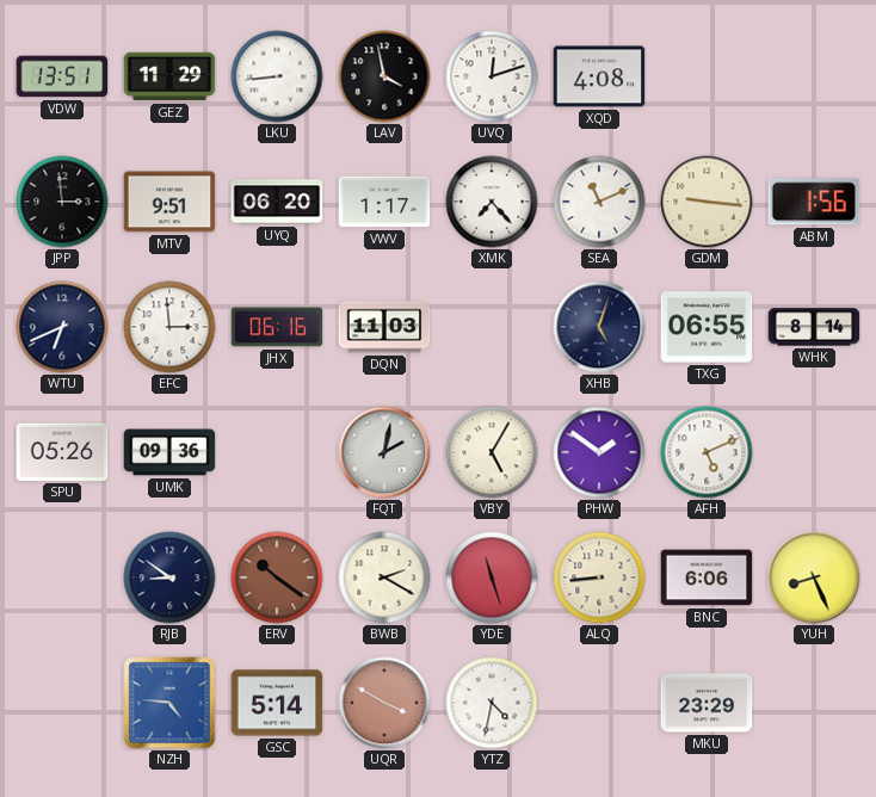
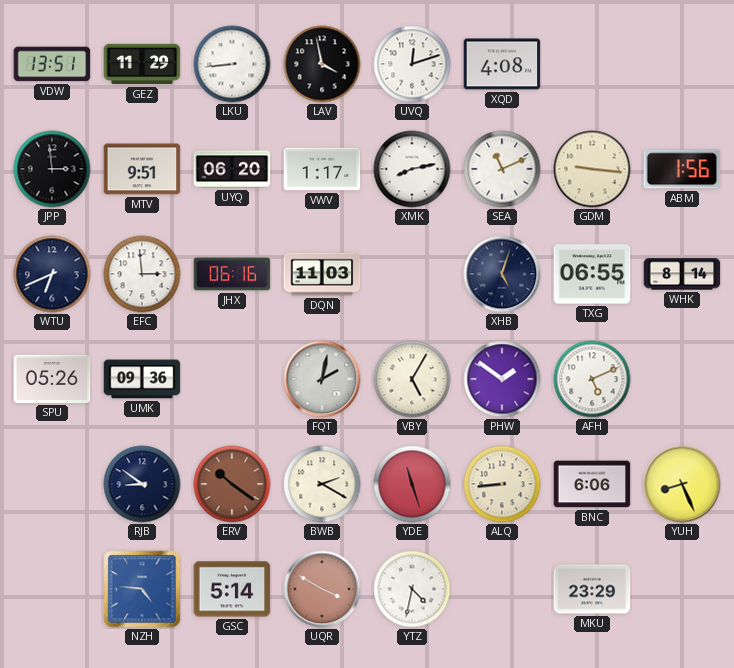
XMK: 7:23 -> 8:13 (412, 169)
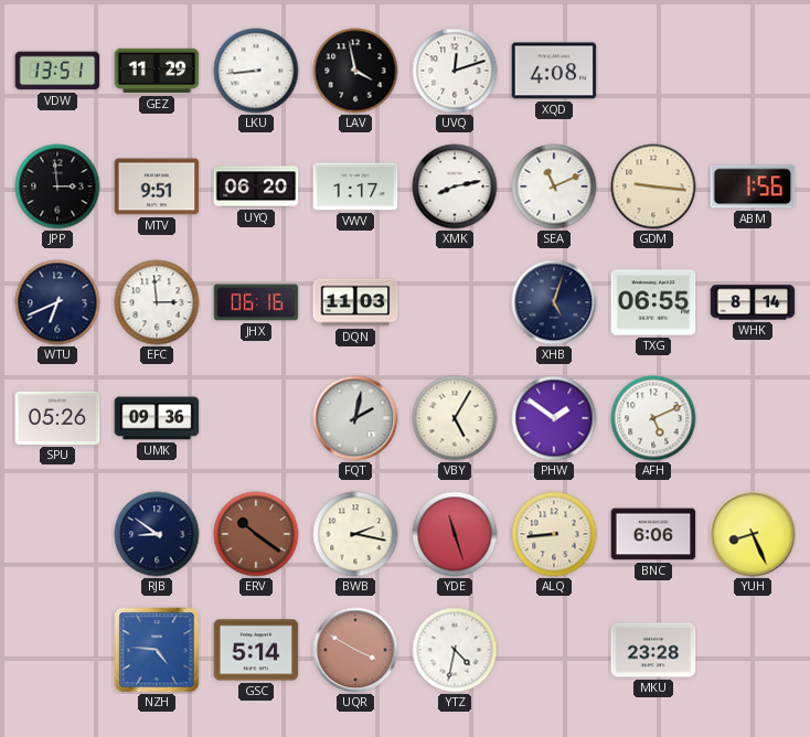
BWB: 2:20 -> 2:17 (355, 534)
MKU: 23:29 -> 23:28 (653, 650)
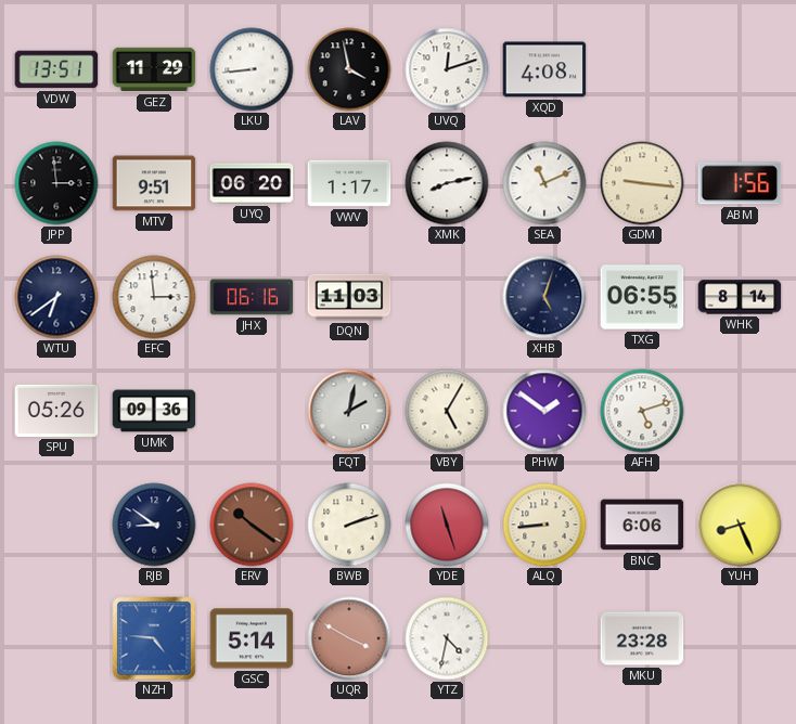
WTU: 6:41 -> 6:39 (56, 297)
AFH: 5:11 -> 5:12 (642, 411)
BWB: 2:17 -> 2:12 (349, 525)
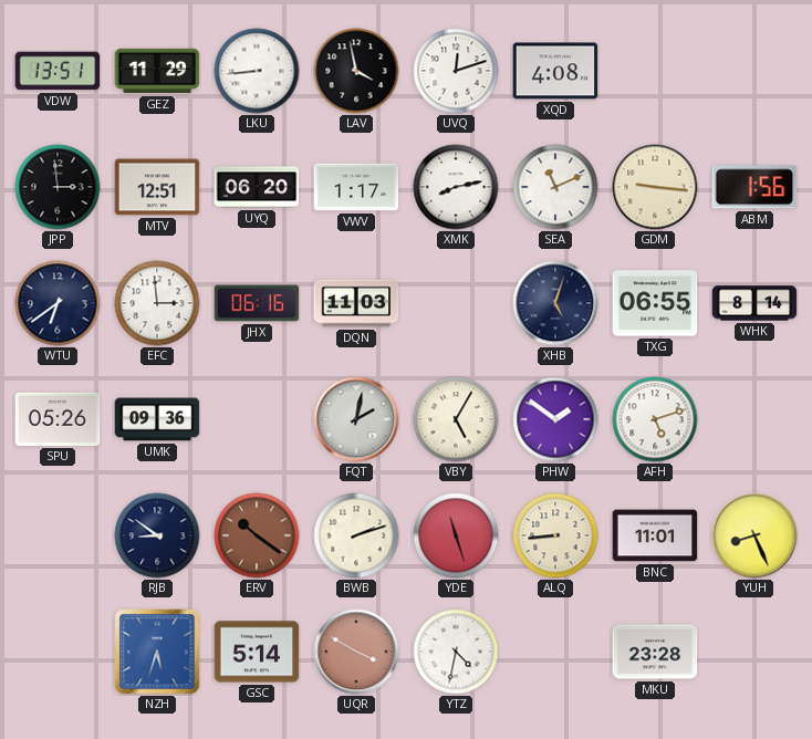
MTV: 9:51 -> 12:51 (157, 187)
BNC: 6:06 -> 11:01 (655, 535)
NZH: 4:46 -> 5:33 (157, 652)
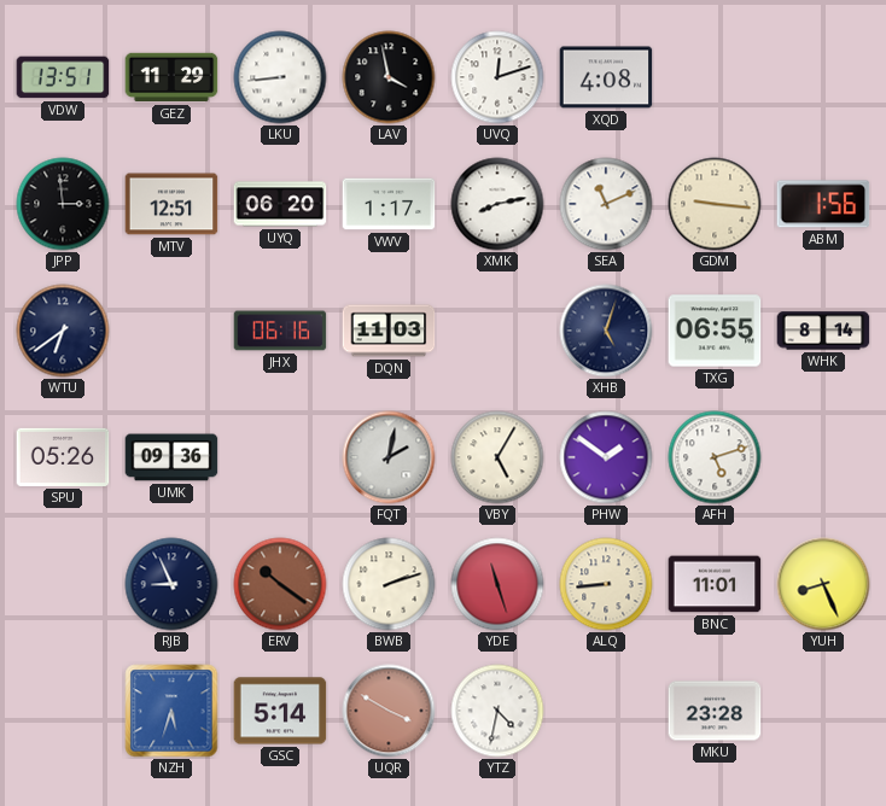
EFC: 2:59 -> none (157, 303)
RJB: 8:51 -> 8:56 (171, 584)
